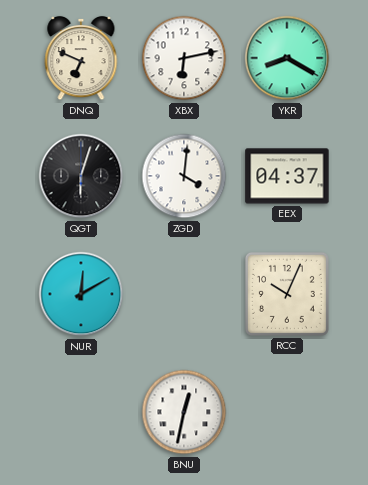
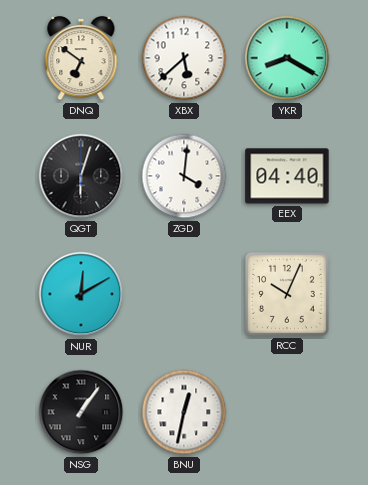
DNQ: 6:49 -> 6:51 (81, 58)
XBX: 6:13 -> 5:38 (184, 58)
EEX: 04:37 -> 04:40 (287, 176)
NSG: none -> 1:06 (81, 412)
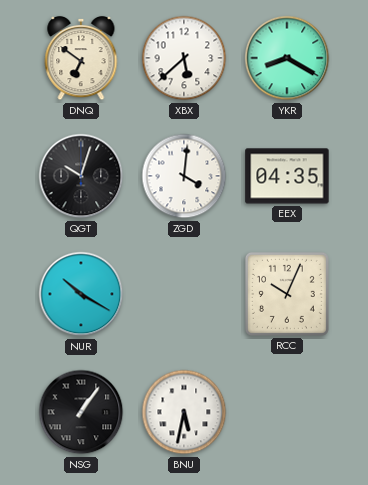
QGT: 6:03 -> 10:03 (81, 176)
EEX: 04:40 -> 04:35 (287, 176)
NUR: 12:10 -> 10:20 (81, 294)
BNU: 12:32 -> 5:32 (184, 412)
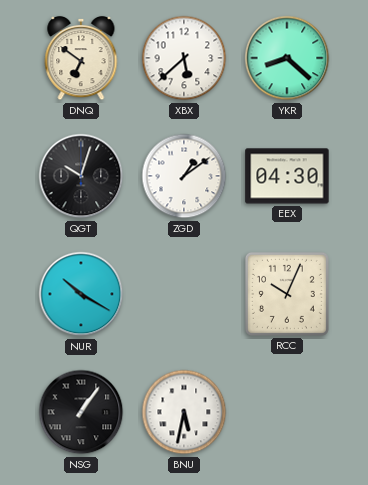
YKR: 8:20 -> 8:22 (287, 58)
ZGD: 4:01 -> 1:09 (184, 176)
EEX: 04:35 -> 04:30 (287, 176)
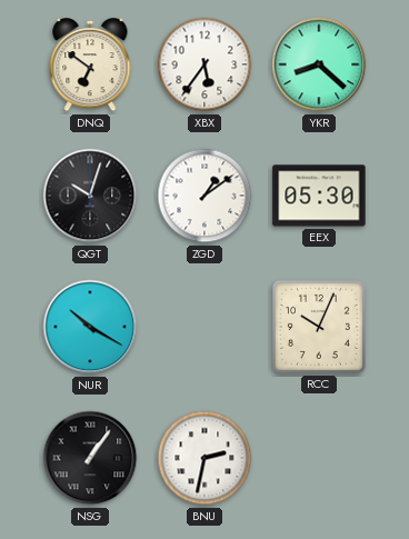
XBX: 5:38 -> 5:36 (205, 64)
EEX: 04:30 -> 05:30 (319, 196)
BNU: 5:32 -> 2:32 (205, 458)
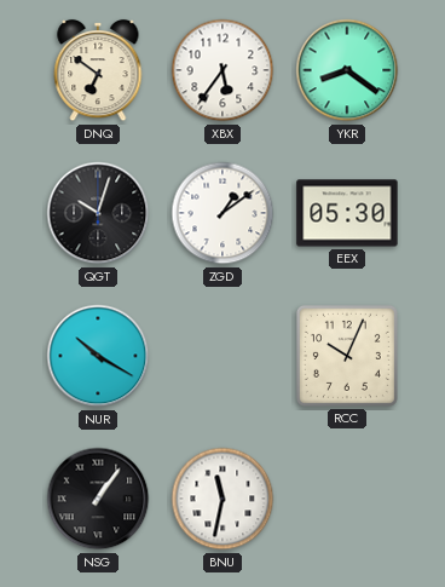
YKR: 8:22 -> 8:21 (347, 70)
BNU: 2:32 -> 11:32 (223, 499)
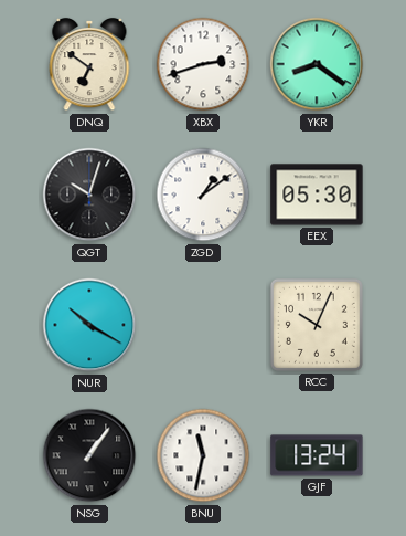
XBX: 5:36 -> 2:42 (203, 64)
GJF: none -> 13:24 (317, 455)
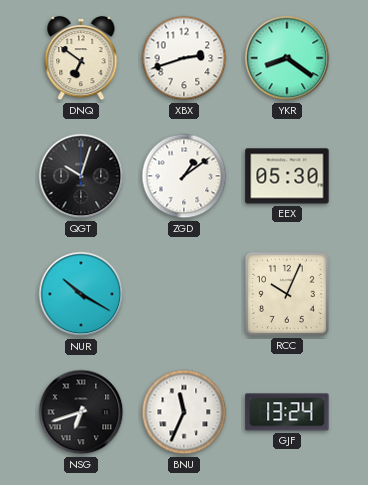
NSG: 1:06 -> 6:42 (81, 412)
BNU: 11:32 -> 11:34 (184, 412)
